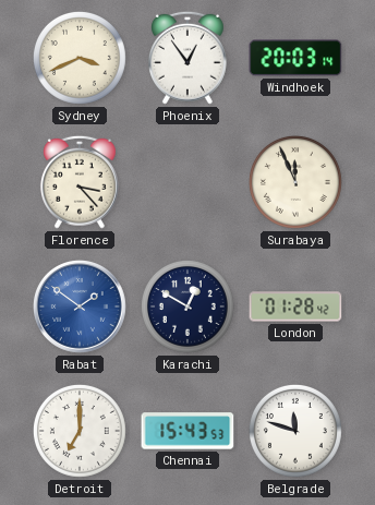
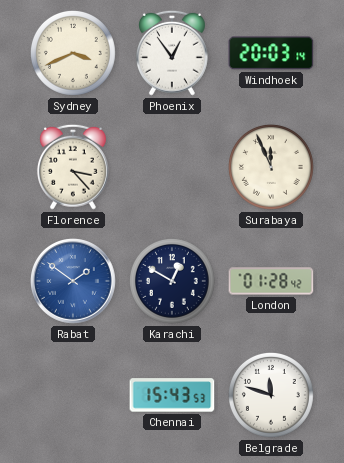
Detroit: 7:00 -> none (80, 431)
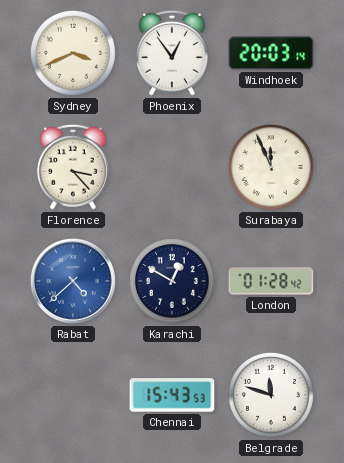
Rabat: 1:51 -> 4:38 (74, 282)
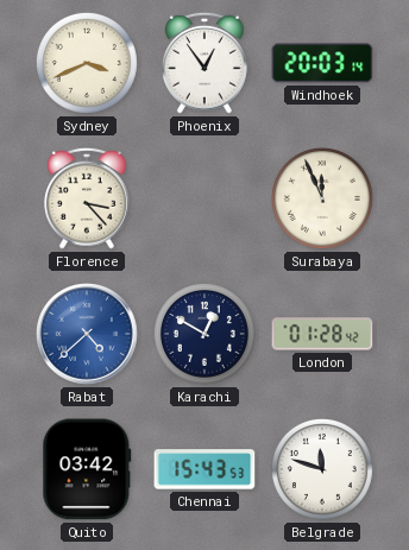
Quito: none -> 03:42 (87, 469)
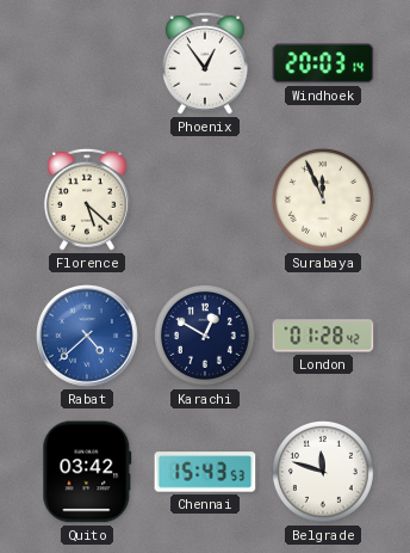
Sydney: 3:41 -> none (87, 63)
Florence: 3:23 -> 5:22 (87, 199)
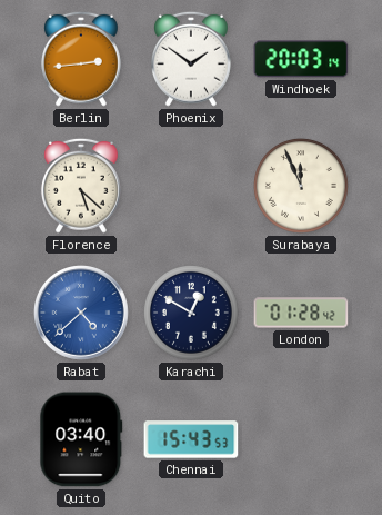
Berlin: none -> 2:44 (81, 59)
Phoenix: 12:54 -> 1:51 (191, 59)
Quito: 03:42 -> 03:40 (81, 439)
Belgrade: 11:48 -> none (323, 472)
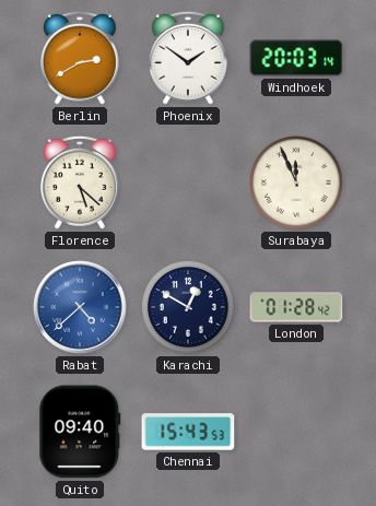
Berlin: 2:44 -> 2:40 (80, 58)
Quito: 03:40 -> 09:40 (80, 432)
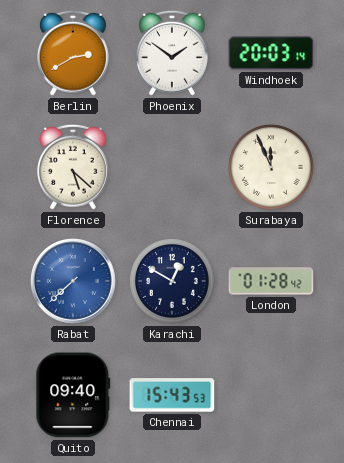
Rabat: 4:38 -> 7:38 (74, 282)
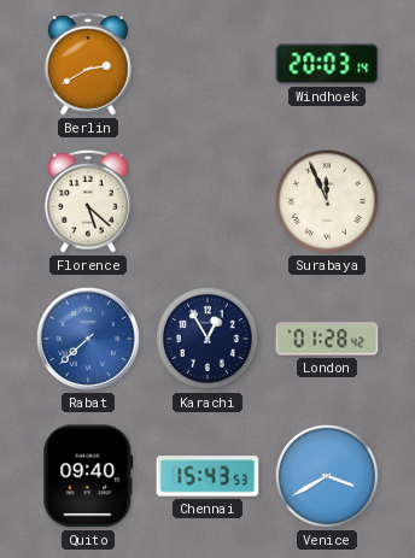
Phoenix: 1:51 -> none (172, 53)
Karachi: 12:50 -> 12:55 (207, 339)
Venice: none -> 3:40 (327, 476)
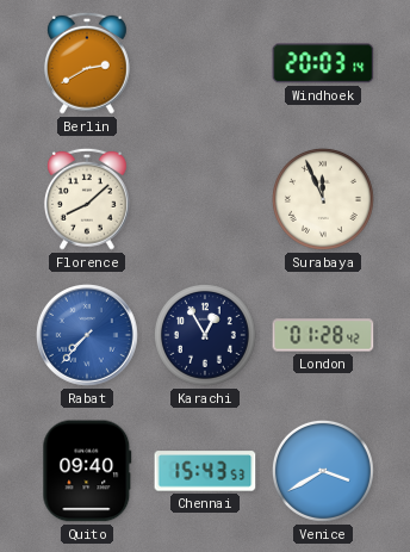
Florence: 5:22 -> 8:08 (87, 199)
Rabat: 7:38 -> 7:37 (88, 336)
